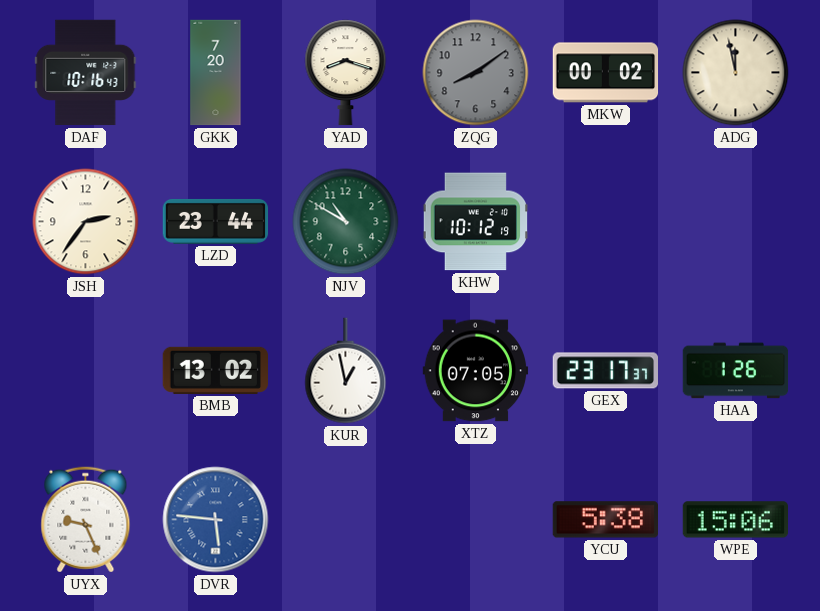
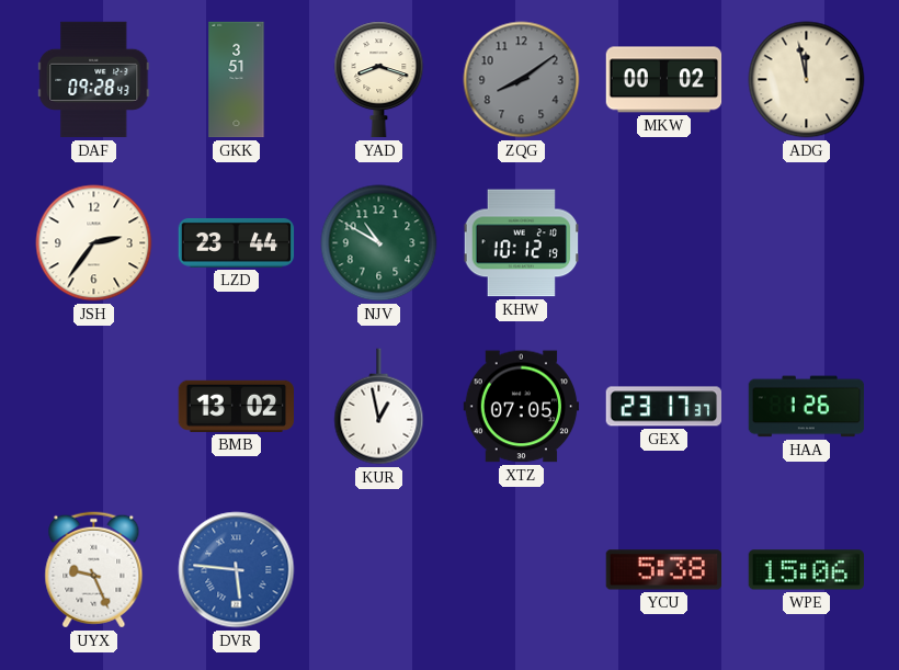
DAF: 10:16 -> 09:28 (94, 80)
GKK: 7:20 -> 3:51 (237, 80)
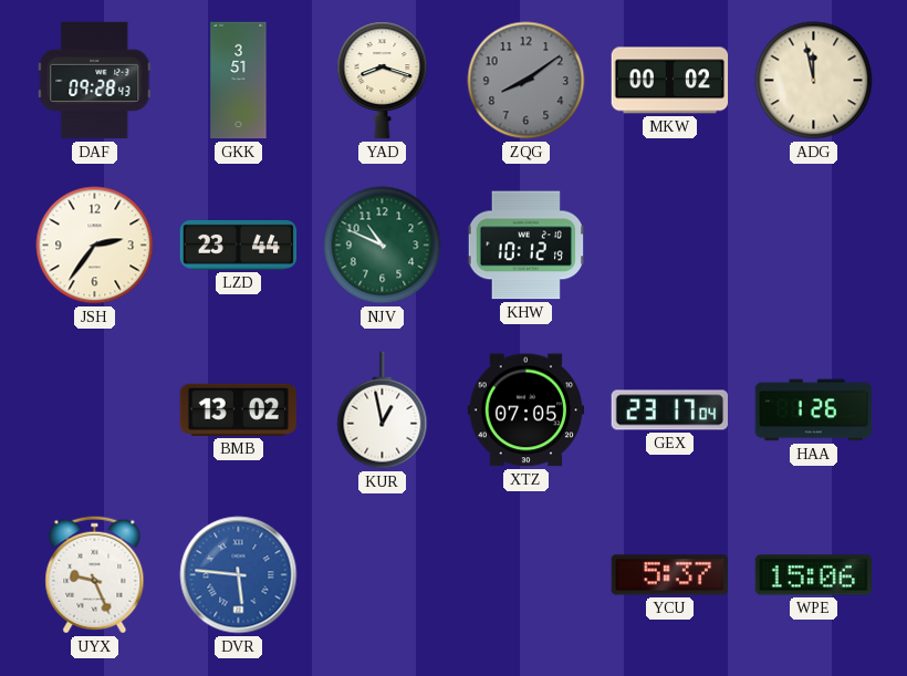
NJV: 10:50 -> 10:49 (383, 246)
GEX: 23:17:37 -> 23:17:04 (669, 410)
YCU: 5:38 -> 5:37 (669, 575)
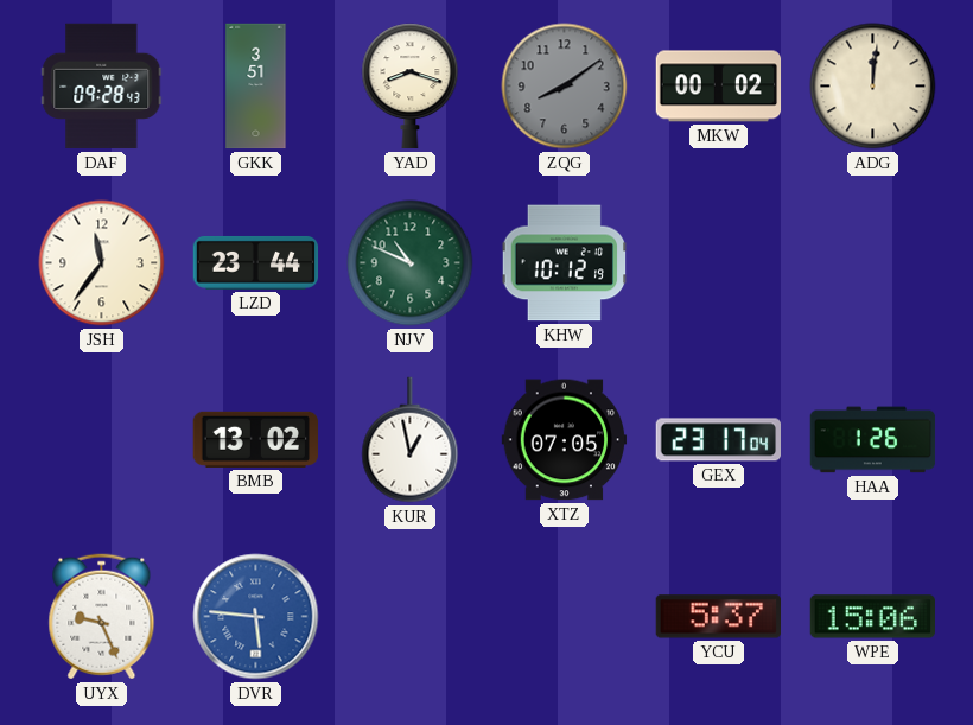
ADG: 11:58 -> 12:01 (873, 87)
JSH: 2:36 -> 11:36 (102, 263)
